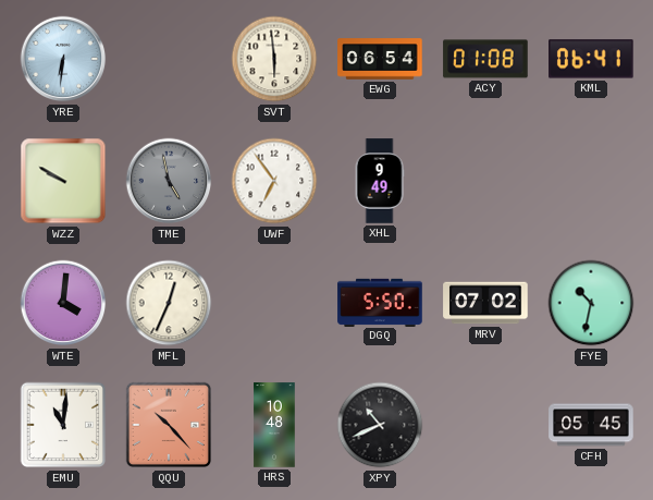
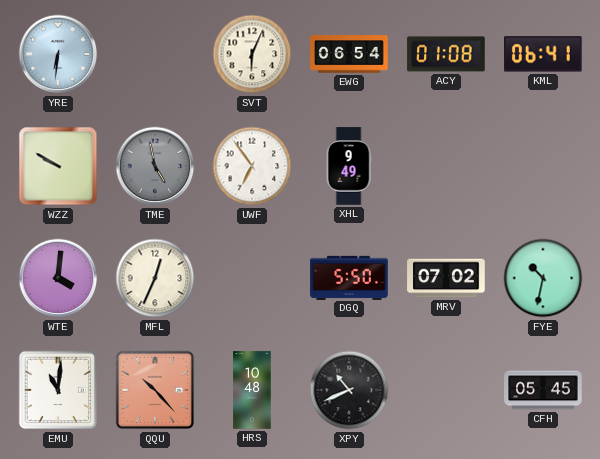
SVT: 5:59 -> 6:04 (252, 54)
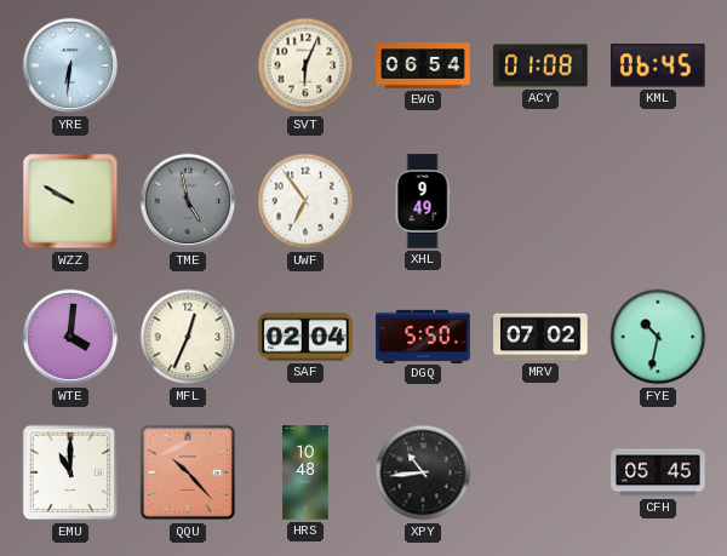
KML: 06:41 -> 06:45 (659, 65)
SAF: none -> 02:04 (305, 337)
EMU: 11:01 -> 11:00 (70, 472)
XPY: 10:41 -> 10:44 (423, 472)
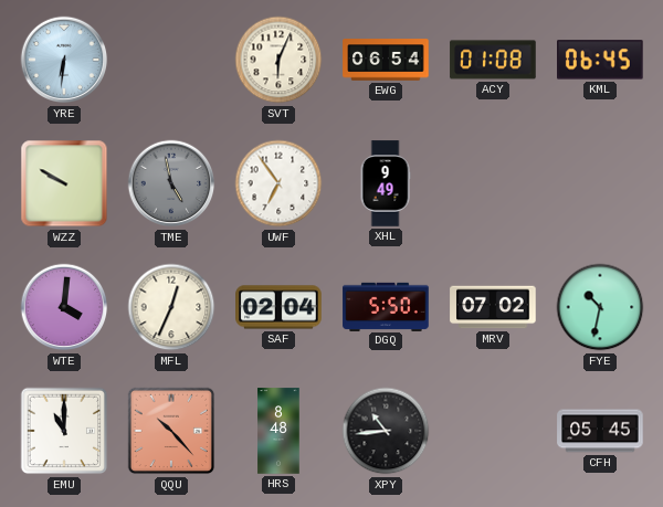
HRS: 10:48 -> 8:48 (278, 431)
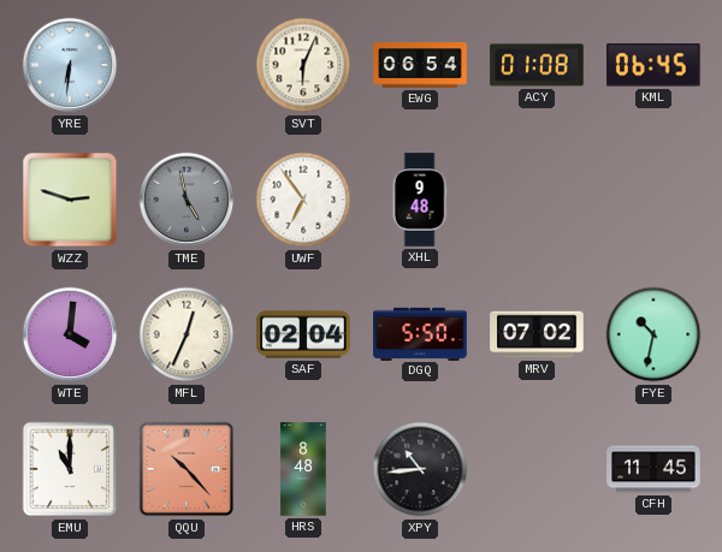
WZZ: 9:50 -> 2:48 (70, 200)
XHL: 9:49 -> 9:48 (420, 200)
CFH: 05:45 -> 11:45 (653, 469)
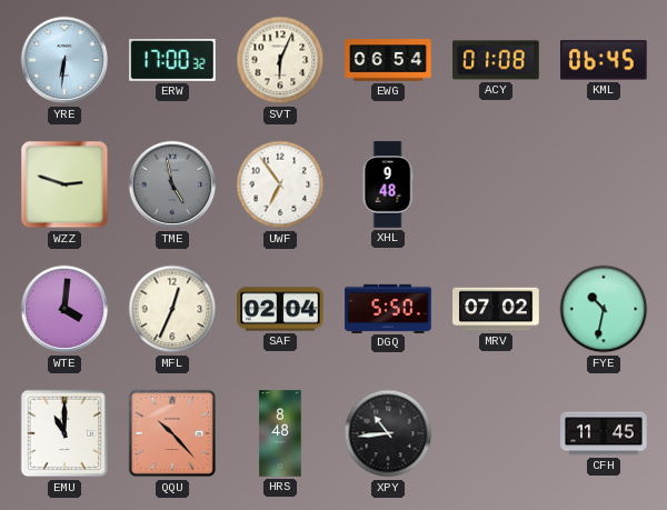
ERW: none -> 17:00 (172, 60)
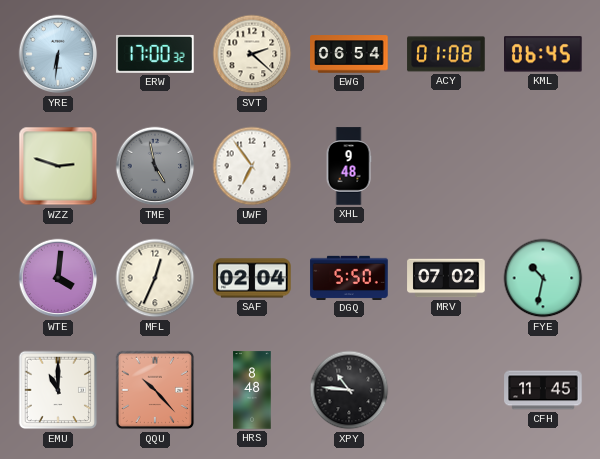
SVT: 6:04 -> 2:22 (252, 54)
XPY: 10:44 -> 10:46 (349, 390)
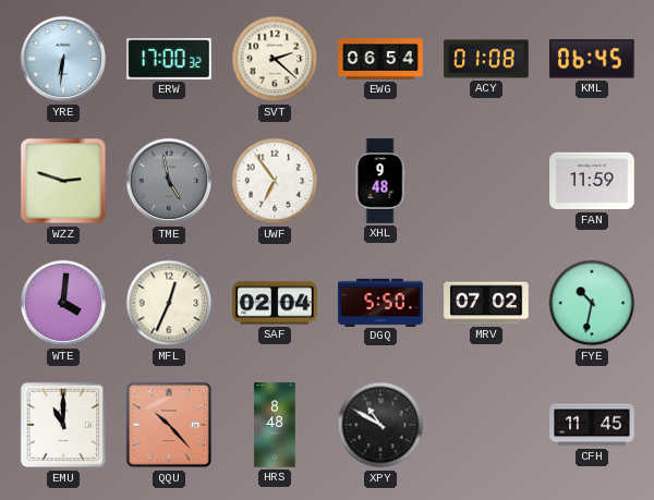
FAN: none -> 11:59 (592, 181)
XPY: 10:46 -> 10:50 (380, 425)
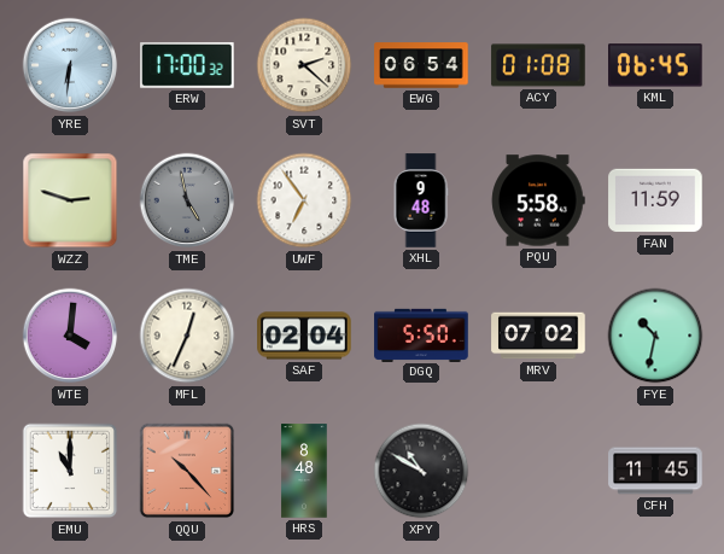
PQU: none -> 5:58 (538, 200)
